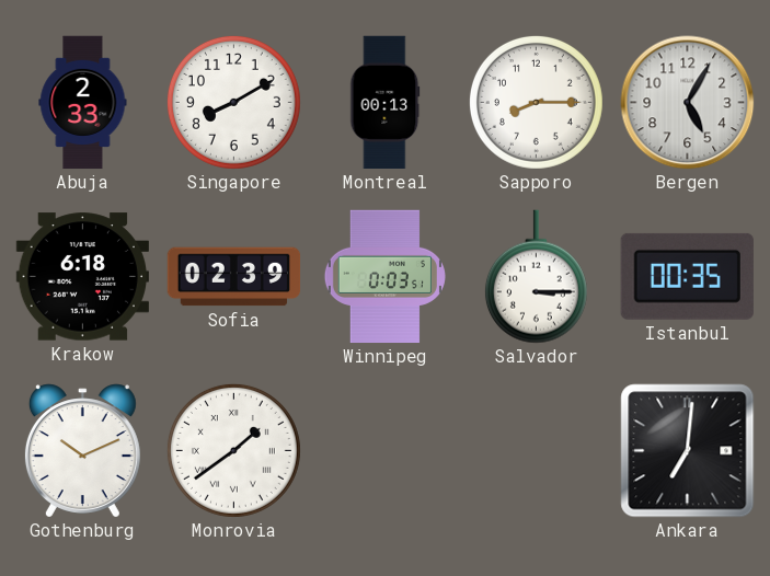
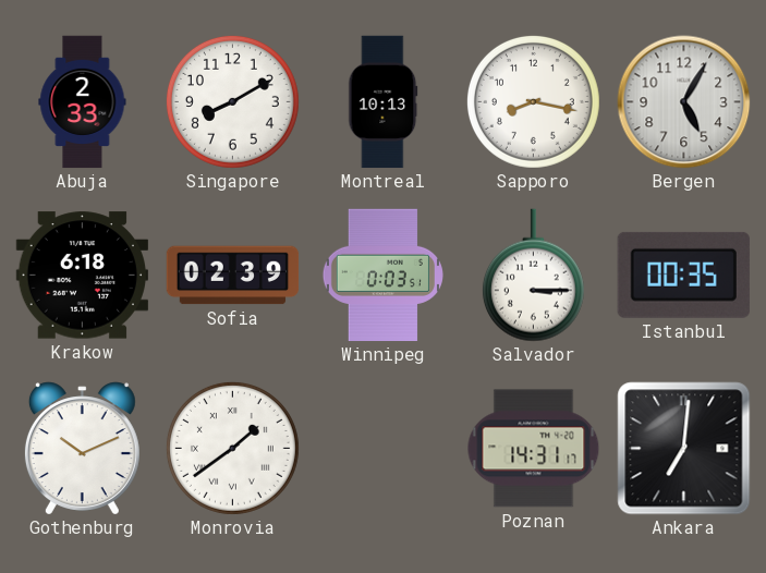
Montreal: 00:13 -> 10:13 (384, 102)
Sapporo: 8:15 -> 8:17 (533, 101)
Poznan: none -> 14:31 (534, 449)
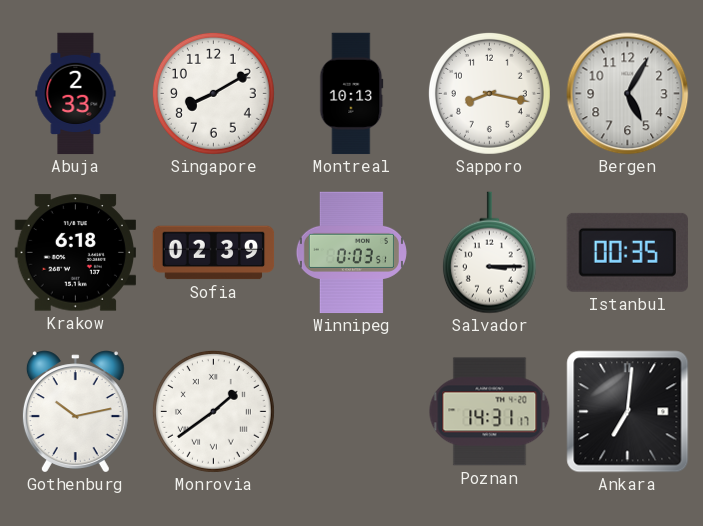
Gothenburg: 10:11 -> 10:13 (75, 412)
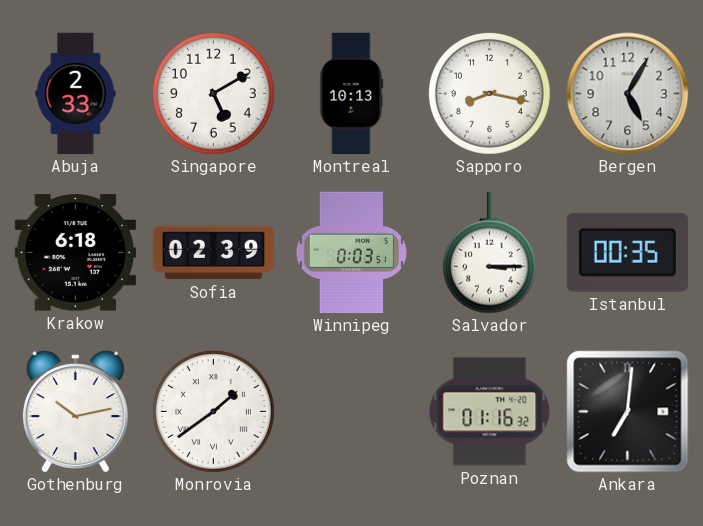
Singapore: 8:10 -> 5:10 (213, 93)
Poznan: 14:31 -> 01:16 (490, 412)
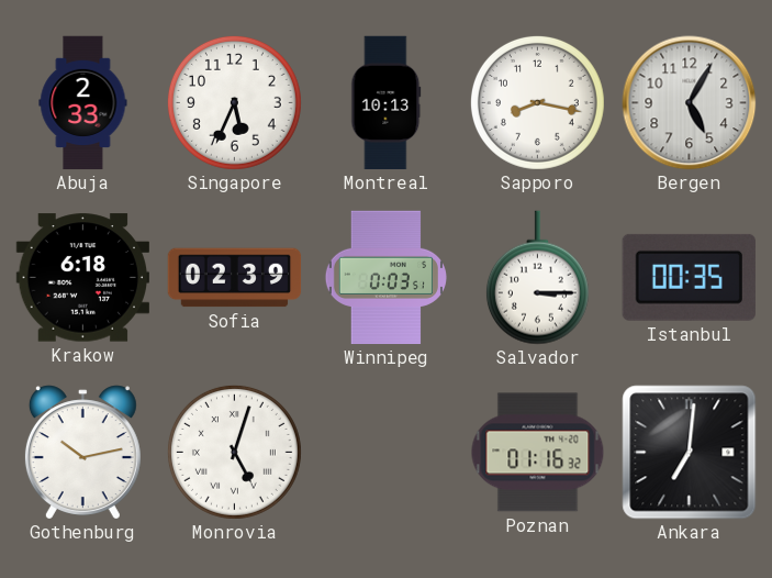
Singapore: 5:10 -> 5:34 (234, 102)
Monrovia: 1:39 -> 5:03 (234, 452)
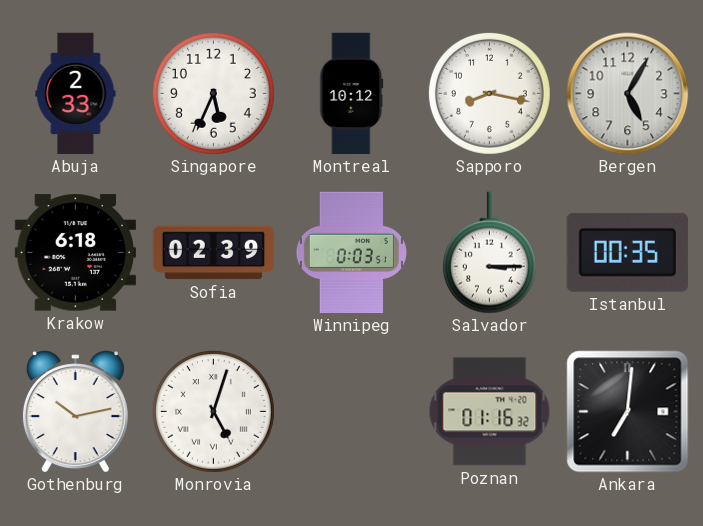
Montreal: 10:13 -> 10:12 (352, 94)
